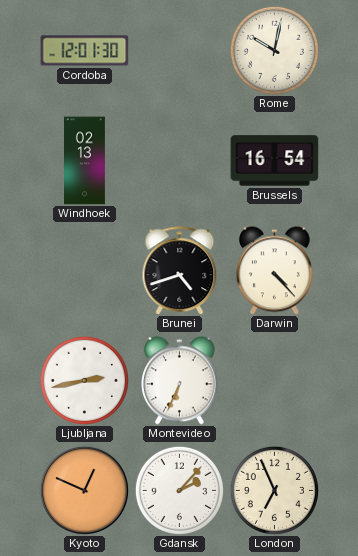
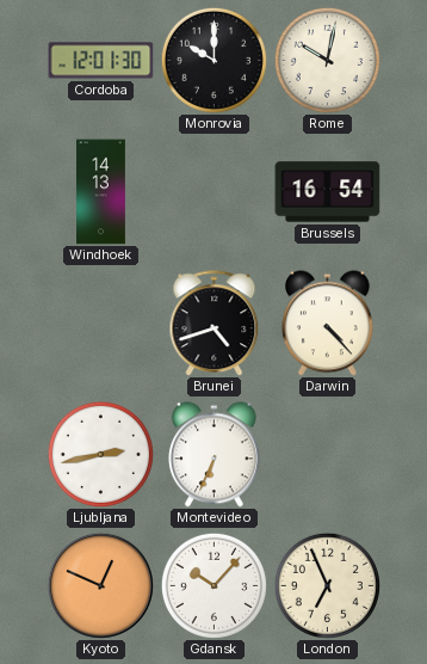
Monrovia: none -> 10:00 (213, 60)
Windhoek: 02:13 -> 14:13 (101, 192)
Gdansk: 2:07 -> 10:07 (213, 585)
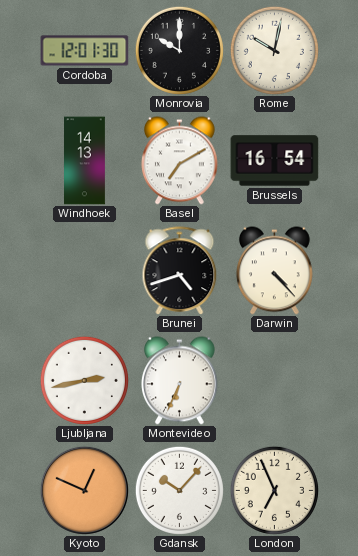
Basel: none -> 7:10 (179, 161)
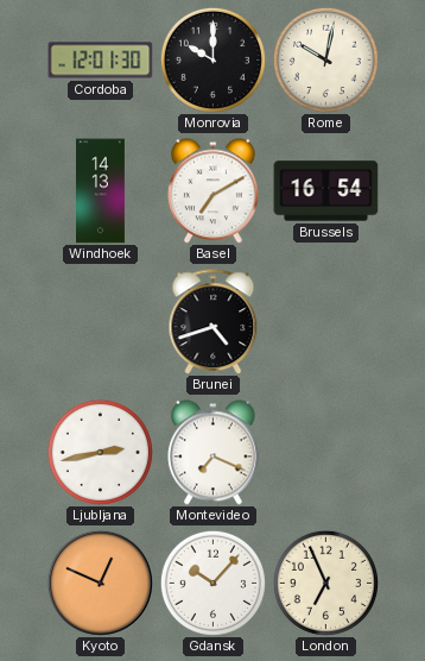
Darwin: 4:23 -> none (274, 271)
Montevideo: 6:34 -> 7:19 (213, 453)
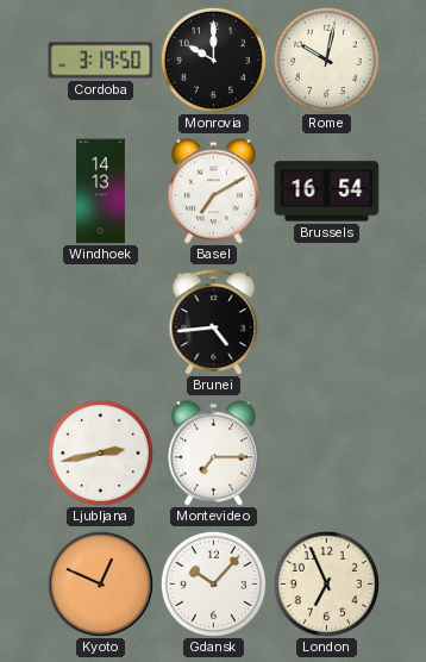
Cordoba: 12:01 -> 3:19 (101, 61)
Brunei: 4:42 -> 4:44 (214, 323)
Montevideo: 7:19 -> 7:15 (213, 454)
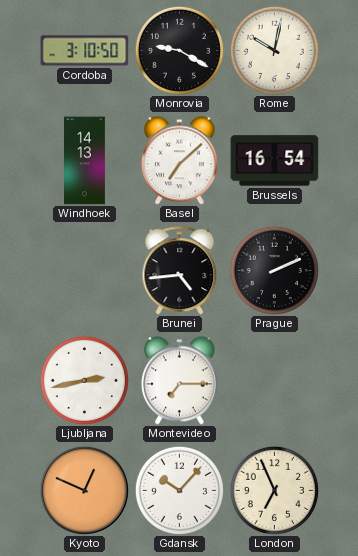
Cordoba: 3:19 -> 3:10 (85, 51)
Monrovia: 10:00 -> 9:20 (179, 50)
Basel: 7:10 -> 7:08 (179, 161)
Prague: none -> 2:11 (274, 270)
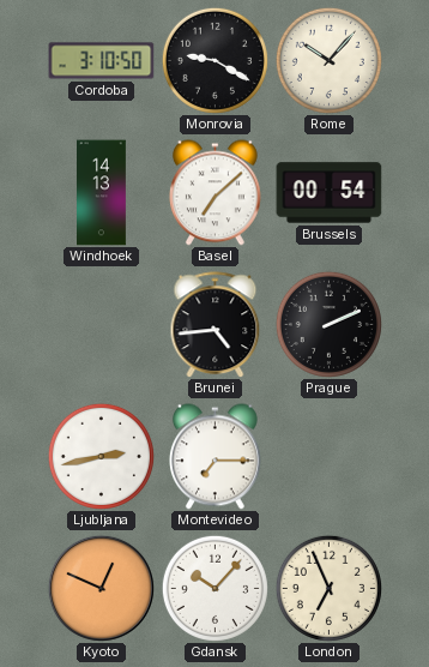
Rome: 10:02 -> 10:07 (328, 60)
Brussels: 16:54 -> 00:54 (330, 193)
